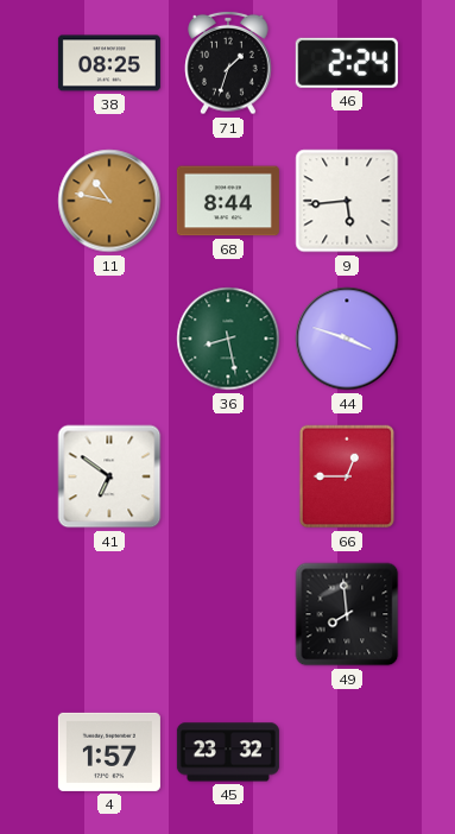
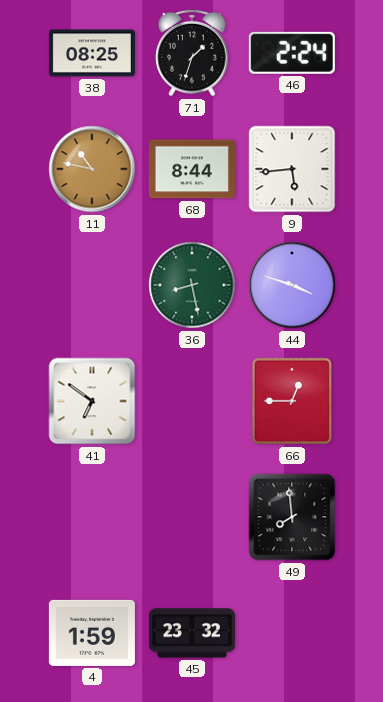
4: 1:57 -> 1:59 (92, 633)
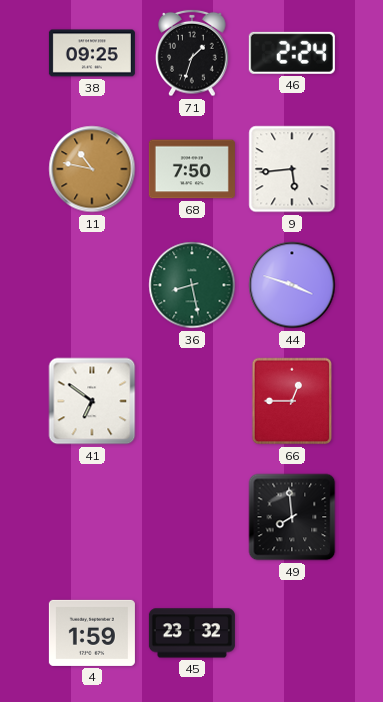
38: 08:25 -> 09:25 (92, 53)
68: 8:44 -> 7:50 (192, 169)
